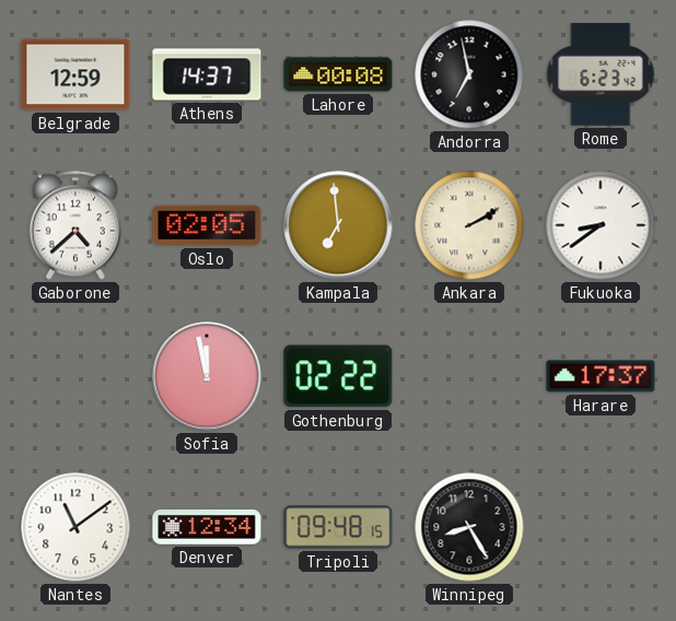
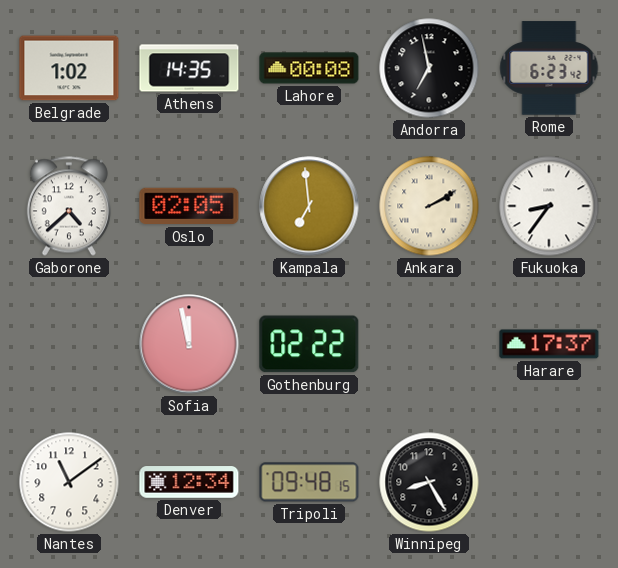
Belgrade: 12:59 -> 1:02 (69, 68)
Athens: 14:37 -> 14:35 (189, 68)
Fukuoka: 8:39 -> 8:36 (549, 206)
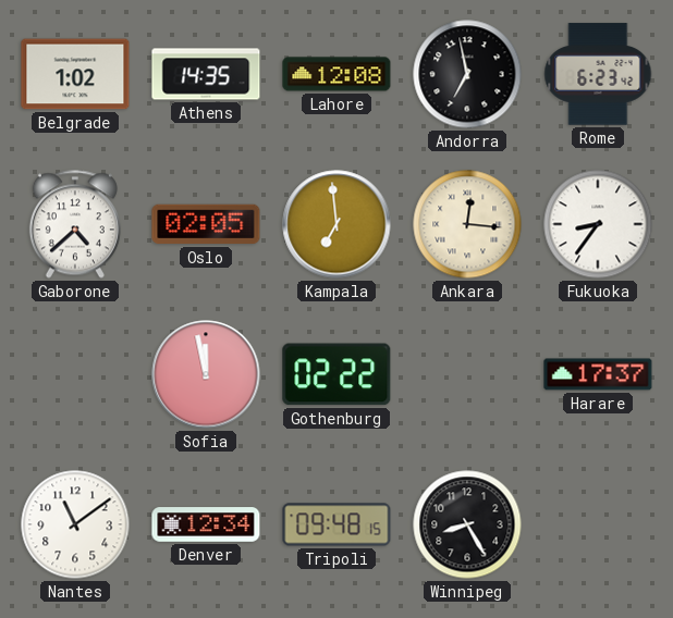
Lahore: 00:08 -> 12:08 (337, 74)
Ankara: 2:10 -> 12:16 (467, 224)
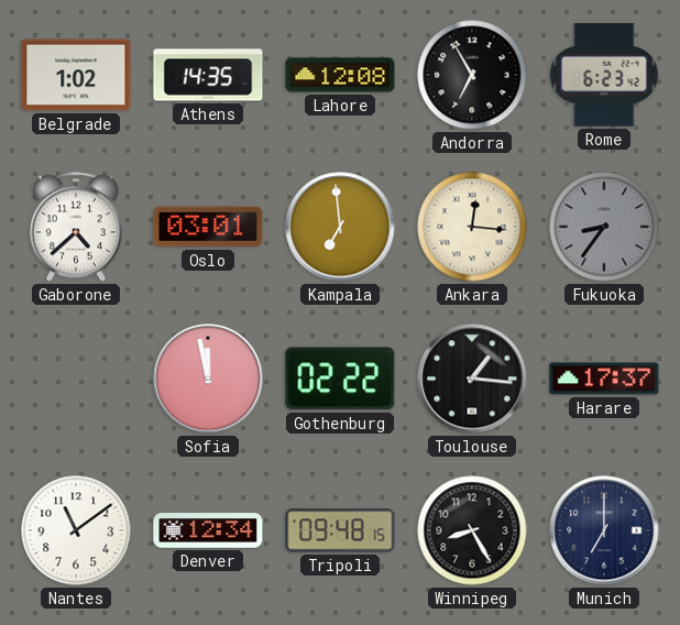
Andorra: 6:58 -> 6:55 (472, 75)
Oslo: 02:05 -> 03:01 (208, 227)
Fukuoka dial: white -> grey (604, 227)
Toulouse: none -> 1:16 (472, 379)
Munich: none -> 7:00 (604, 530)
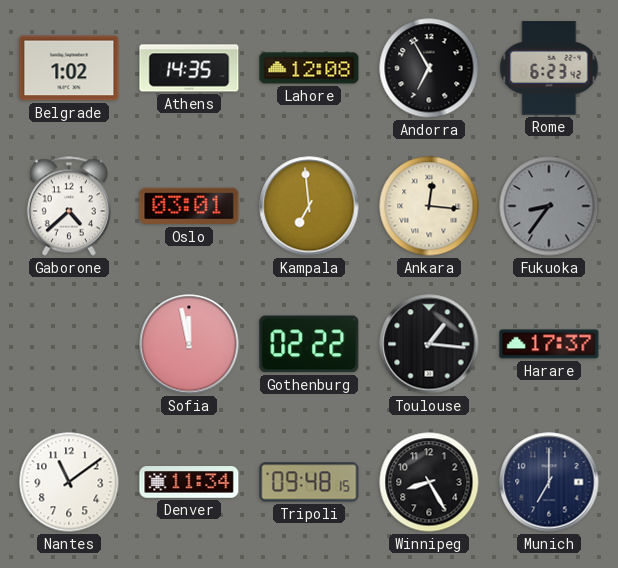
Denver: 12:34 -> 11:34 (189, 482)
